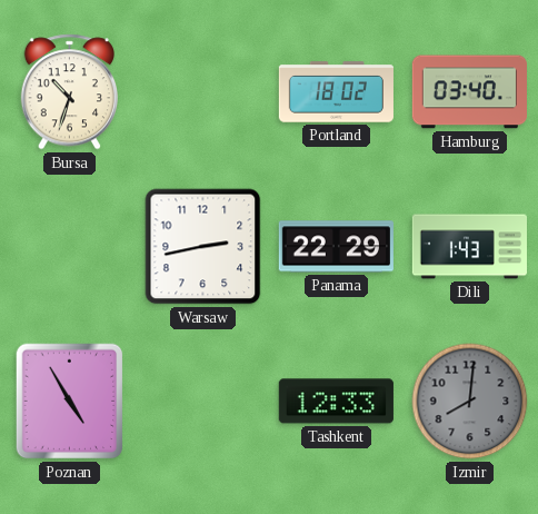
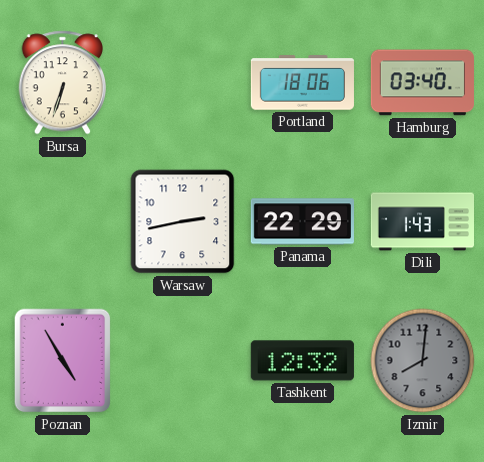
Bursa: 10:33 -> 6:33 (62, 83)
Portland: 18:02 -> 18:06 (302, 83)
Tashkent: 12:33 -> 12:32 (302, 361)
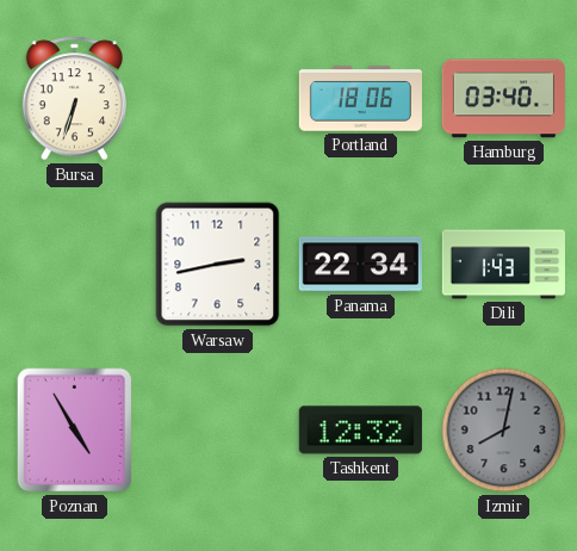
Panama: 22:29 -> 22:34 (360, 265)
Izmir: 8:01 -> 8:02 (504, 431)
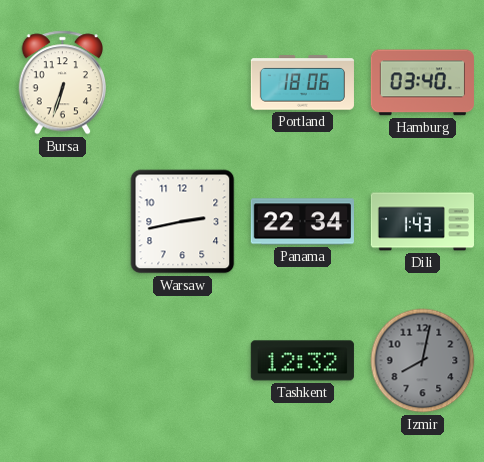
Poznan: 4:55 -> none (75, 431)
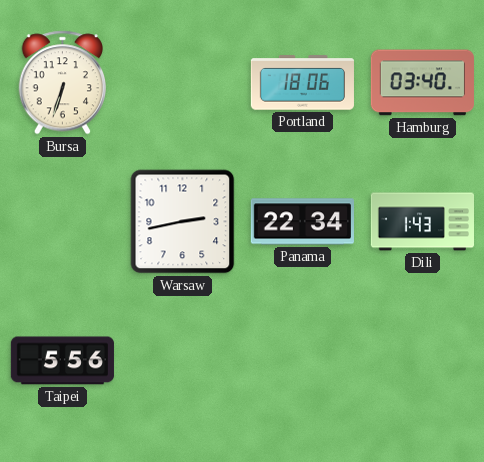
Taipei: none -> 5:56 (62, 361)
Tashkent: 12:32 -> none (302, 361)
Izmir: 8:02 -> none (423, 361)
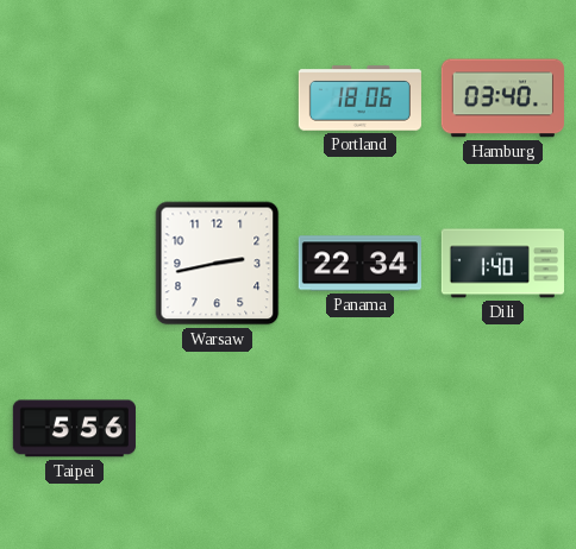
Bursa: 6:33 -> none (62, 83)
Dili: 1:43 -> 1:40 (502, 264)
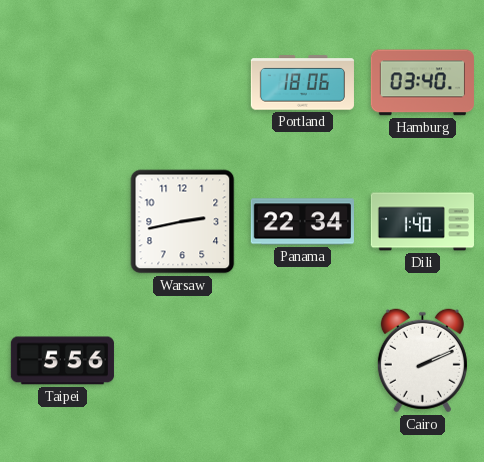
Cairo: none -> 2:11 (422, 361)
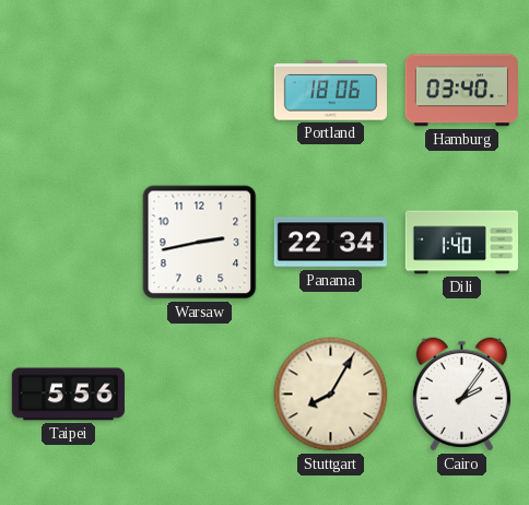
Stuttgart: none -> 8:05 (331, 395)
Cairo: 2:11 -> 2:06 (461, 395)
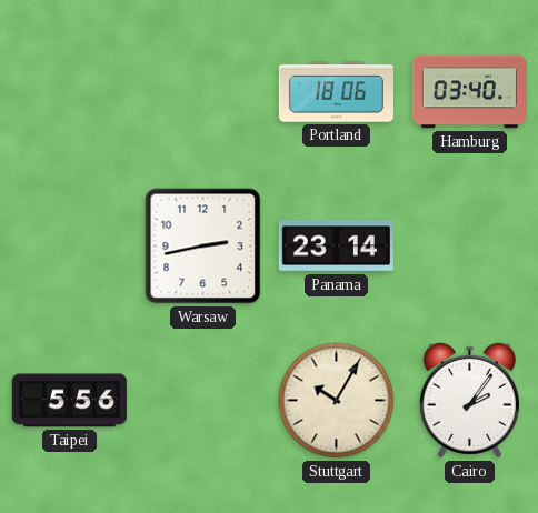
Panama: 22:34 -> 23:14 (336, 247)
Dili: 1:40 -> none (461, 243)
Stuttgart: 8:05 -> 10:05 (337, 401)
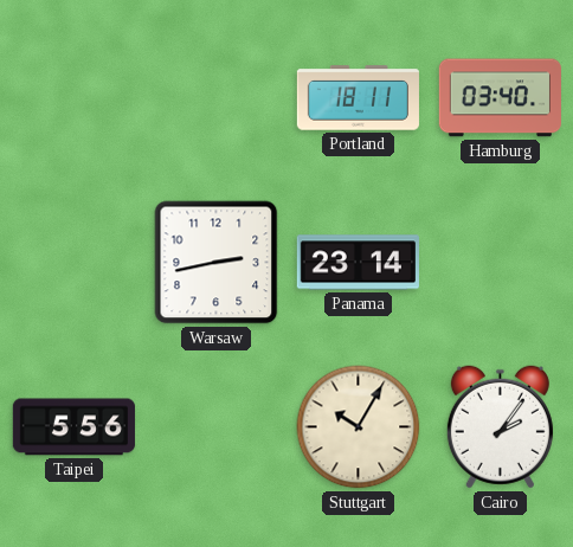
Portland: 18:06 -> 18:11 (358, 98)
